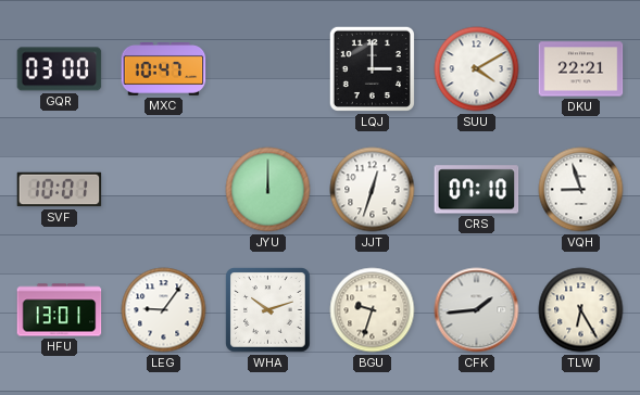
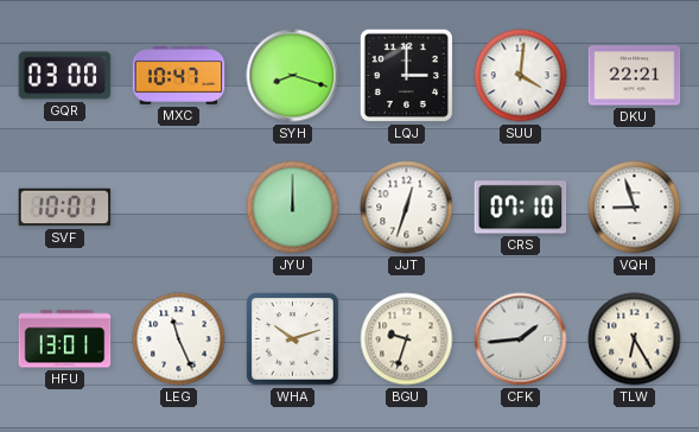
SYH: none -> 8:18 (293, 76)
SUU: 4:10 -> 4:01 (521, 76)
LEG: 9:06 -> 11:26 (179, 339)
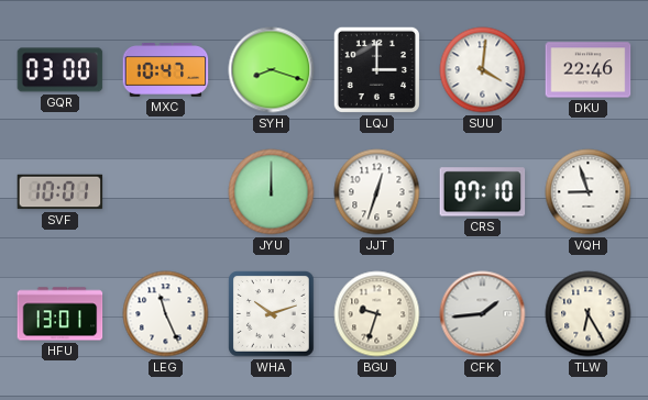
DKU: 22:21 -> 22:46 (589, 70)
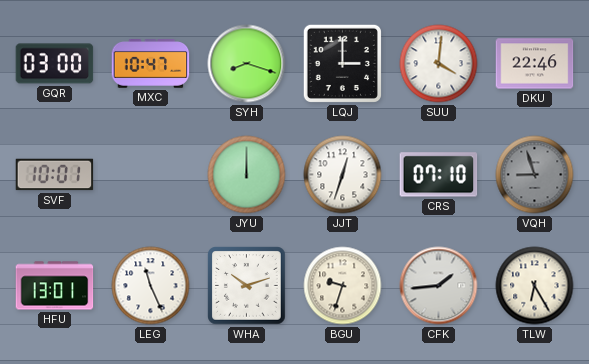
VQH dial: white -> grey (535, 175)
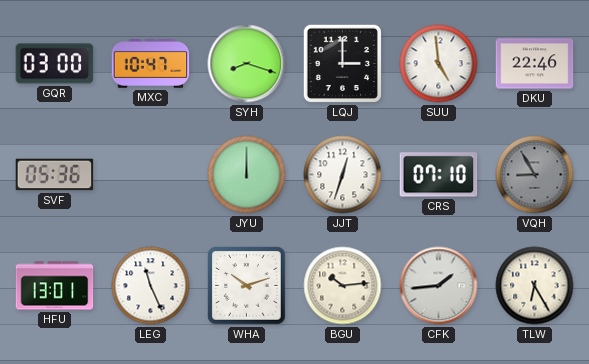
SUU: 4:01 -> 4:59 (439, 64)
SVF: 10:01 -> 05:36 (55, 175)
VQH: 8:57 -> 8:55 (535, 175)
BGU: 9:33 -> 10:14 (343, 286)
